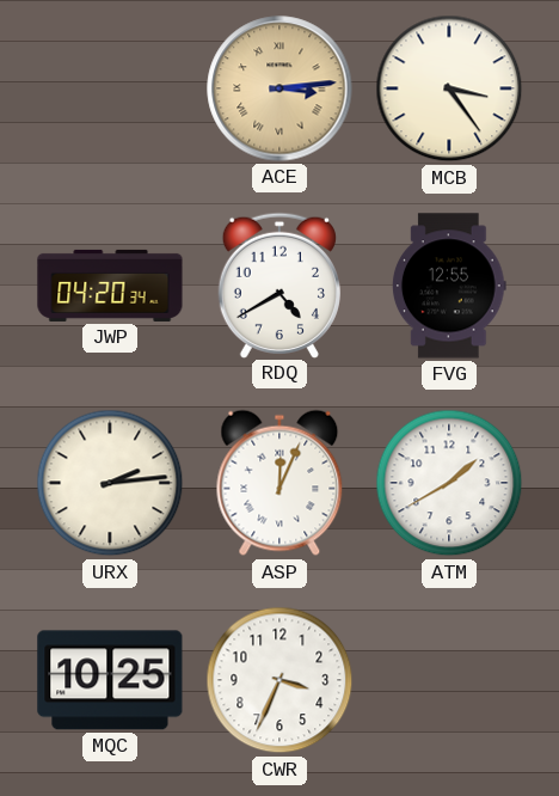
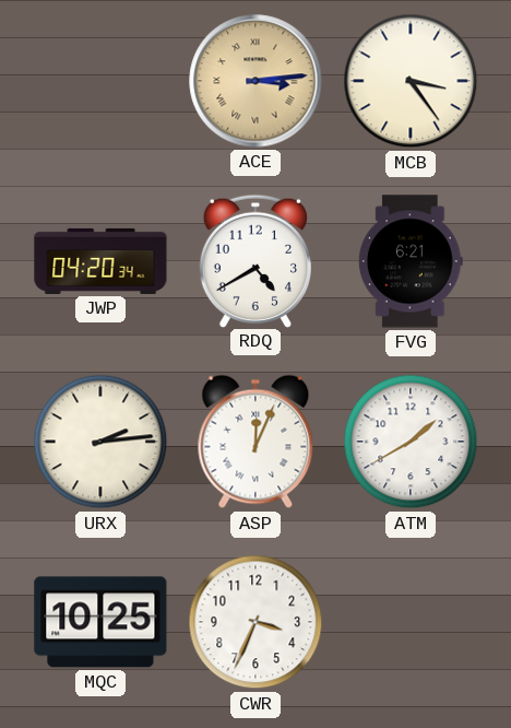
FVG: 12:55 -> 6:21 (411, 261)
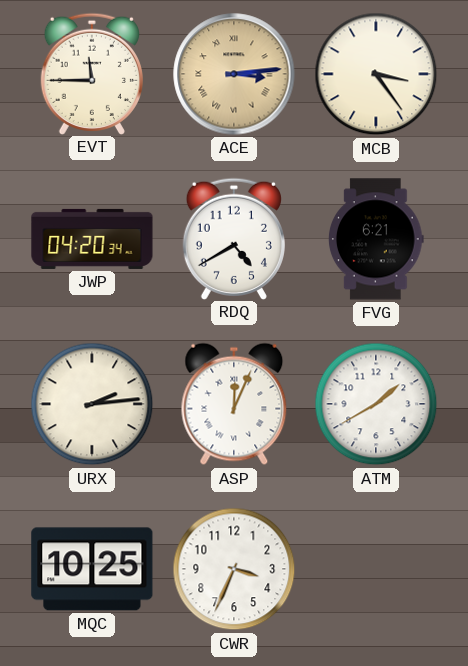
EVT: none -> 11:45 (92, 73)
